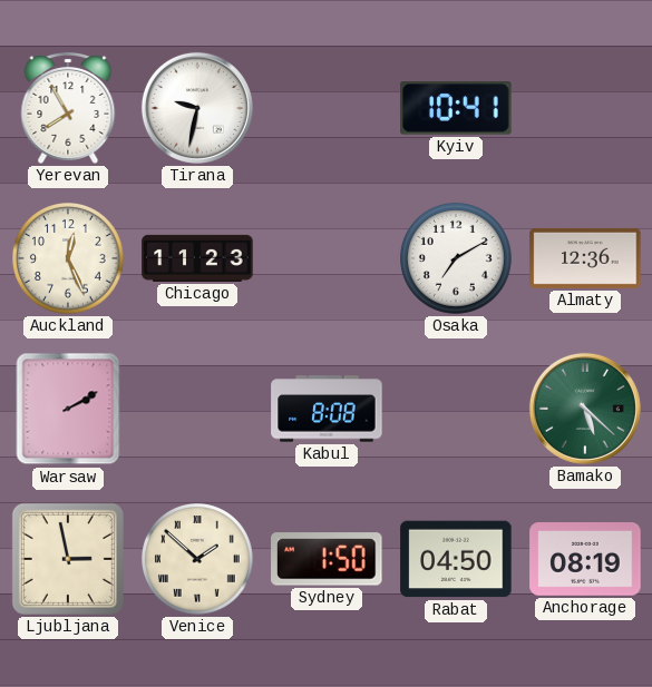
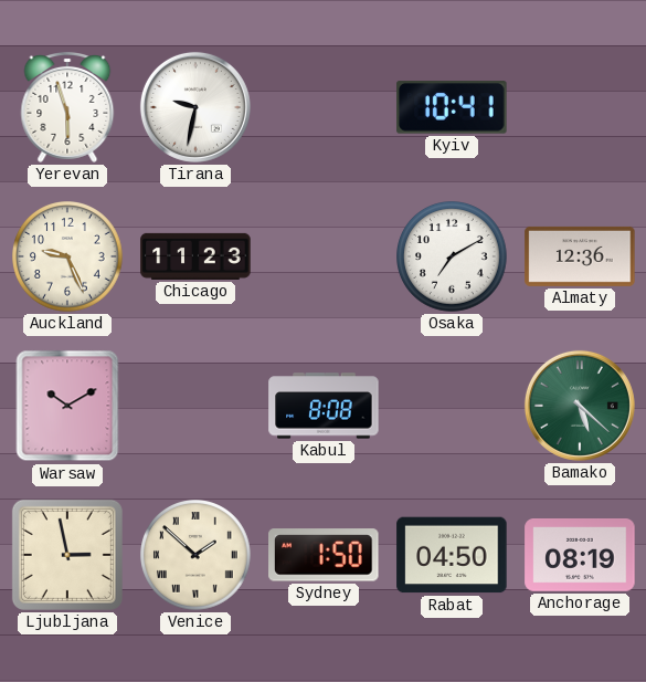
Yerevan: 7:55 -> 5:57 (67, 107)
Auckland: 12:26 -> 9:26 (68, 258)
Warsaw: 2:10 -> 10:10 (67, 406)
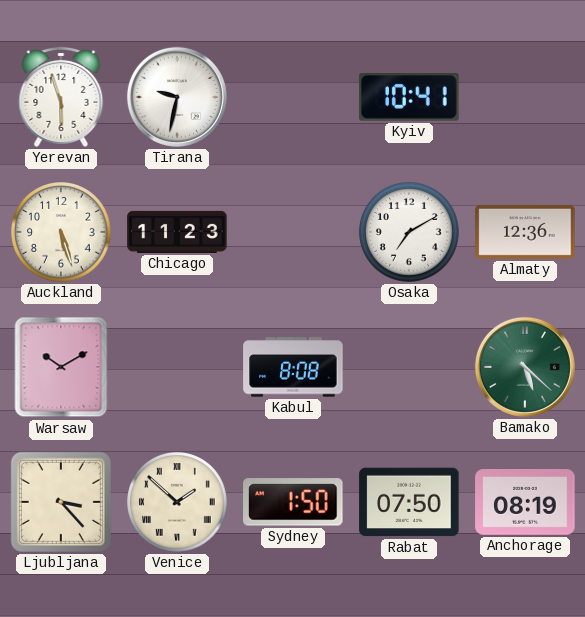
Auckland: 9:26 -> 5:27 (62, 233)
Ljubljana: 2:58 -> 3:23 (61, 502)
Rabat: 04:50 -> 07:50 (409, 502)
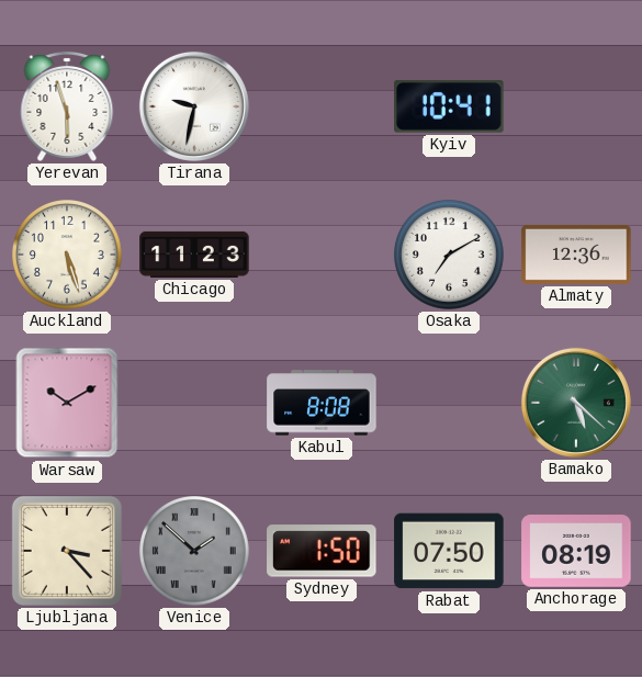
Venice dial: cream -> grey (195, 552)
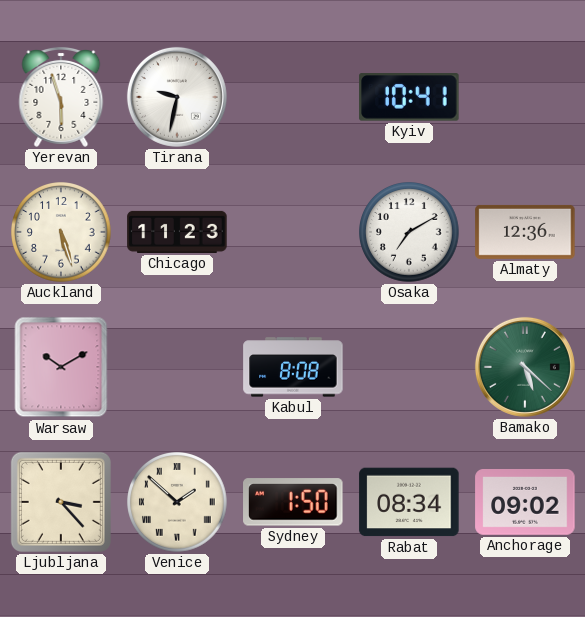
Venice dial: grey -> cream (178, 503)
Rabat: 07:50 -> 08:34 (409, 502)
Anchorage: 08:19 -> 09:02 (525, 503)
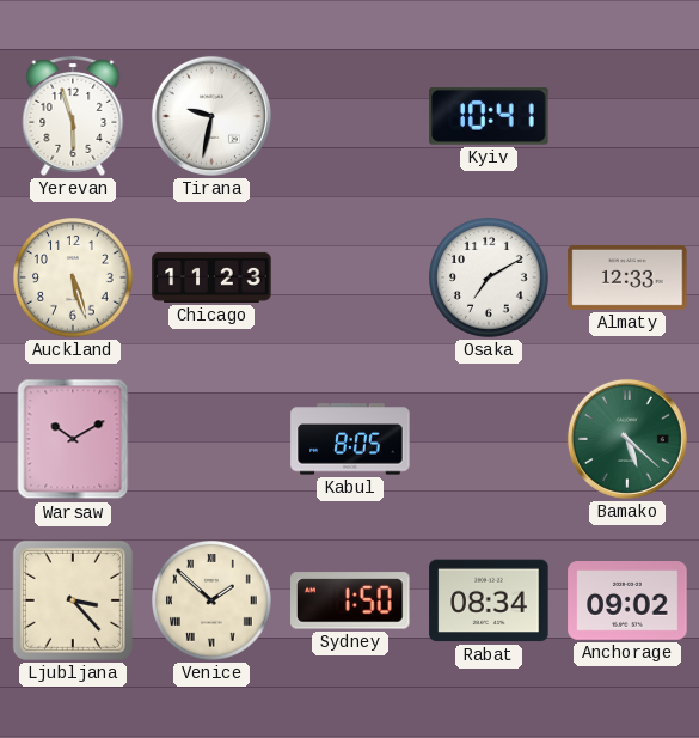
Almaty: 12:36 -> 12:33 (627, 277)
Kabul: 8:08 -> 8:05 (350, 439)
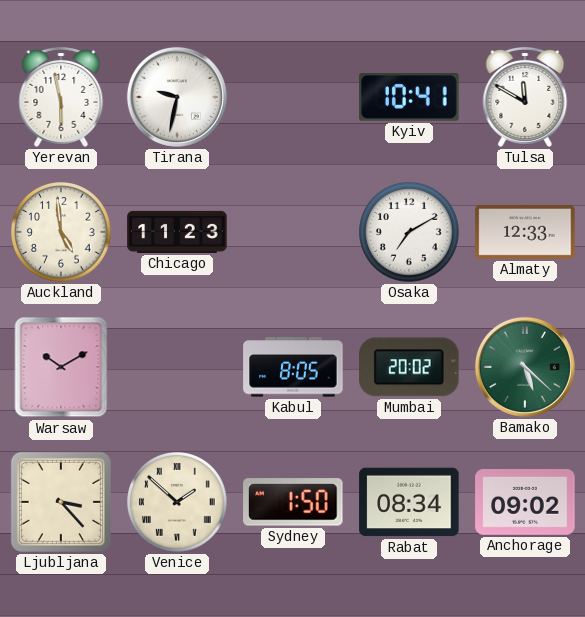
Yerevan: 5:57 -> 5:58 (61, 97)
Tulsa: none -> 11:50 (525, 97)
Auckland: 5:27 -> 4:59 (62, 233)
Mumbai: none -> 20:02 (409, 367)
